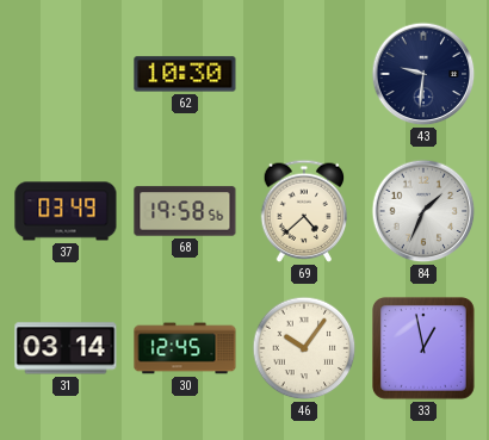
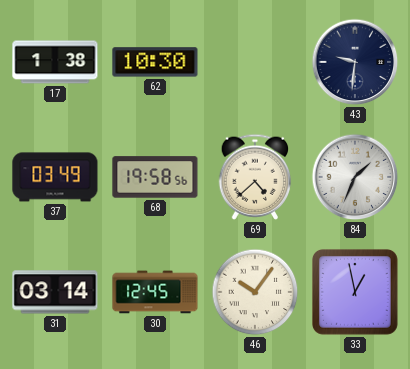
17: none -> 1:38 (55, 62)
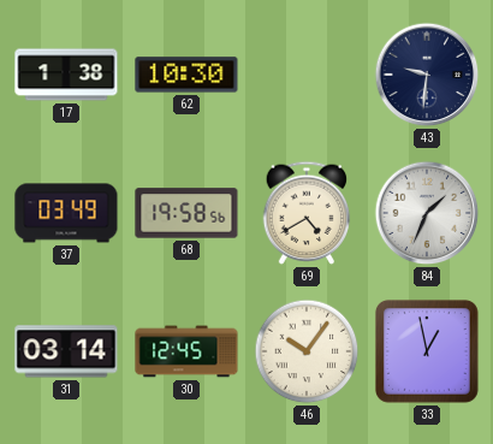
69: 4:38 -> 4:40 (307, 213)
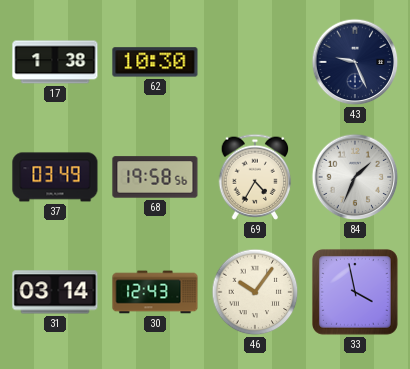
43: 9:31 -> 9:26 (355, 62)
69: 4:40 -> 4:35 (255, 177)
30: 12:45 -> 12:43 (155, 292)
33: 12:58 -> 3:58 (356, 293)
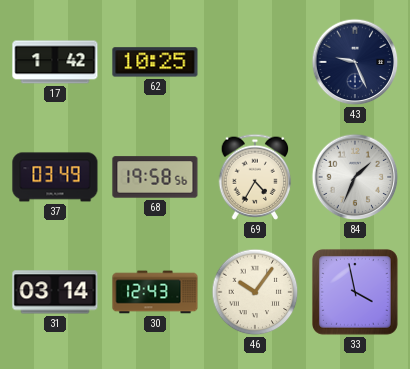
17: 1:38 -> 1:42 (55, 62)
62: 10:30 -> 10:25 (155, 62)
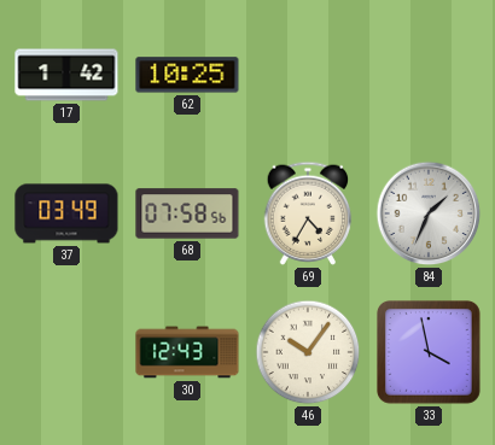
43: 9:26 -> none (355, 62)
68: 19:58 -> 07:58 (187, 213)
31: 03:14 -> none (55, 292)
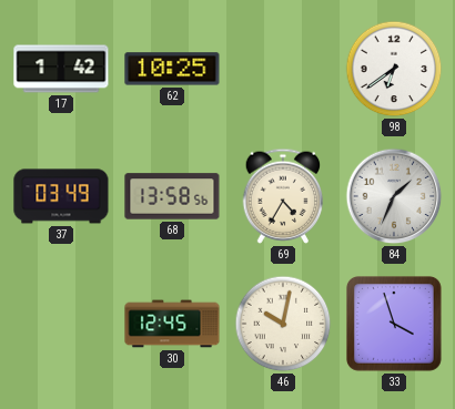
98: none -> 6:39 (394, 69)
68: 07:58 -> 13:58 (172, 196)
30: 12:43 -> 12:45 (172, 324)
46: 10:06 -> 10:02 (283, 324)
33: 3:58 -> 3:57 (395, 325)
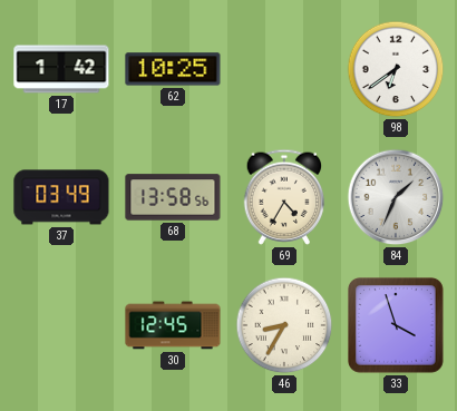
46: 10:02 -> 8:35 (284, 325)
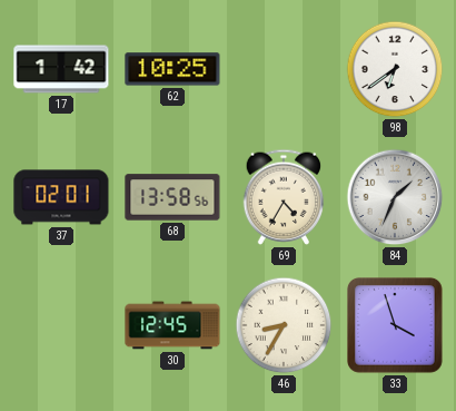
37: 03:49 -> 02:01 (61, 197)
